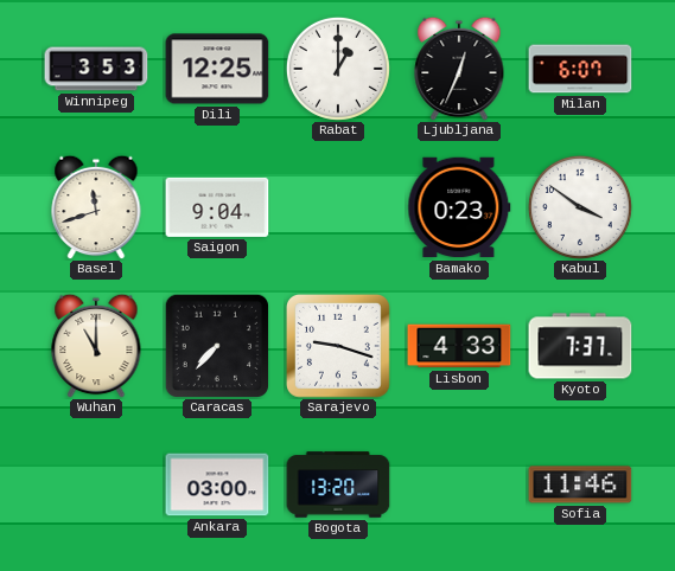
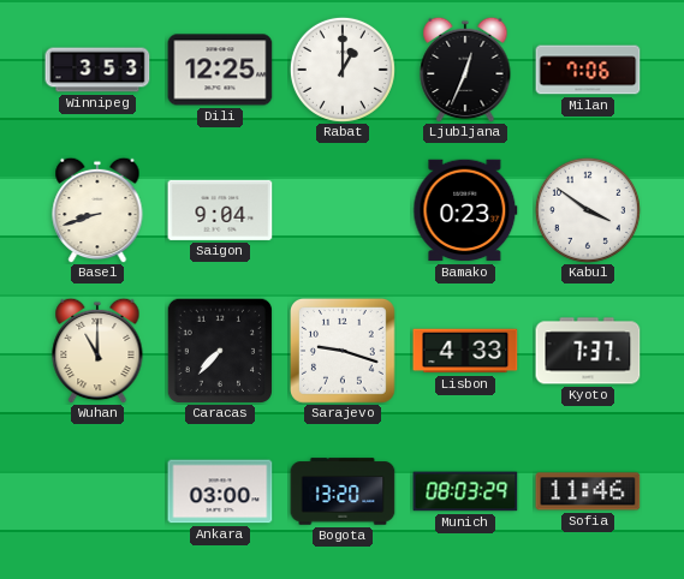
Milan: 6:07 -> 7:06 (588, 70)
Basel: 11:42 -> 8:42 (97, 210)
Munich: none -> 08:03 (465, 491)
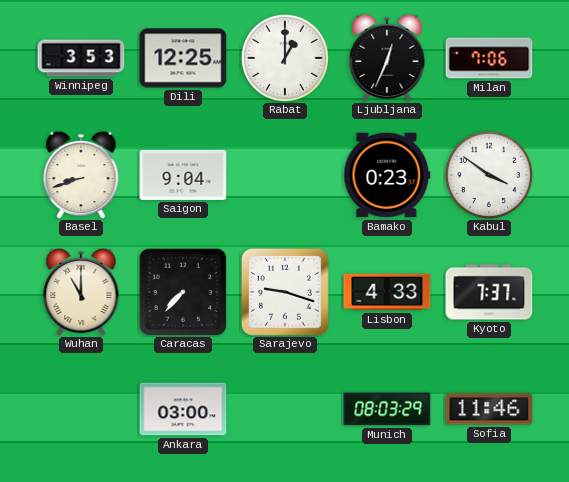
Bogota: 13:20 -> none (343, 491)
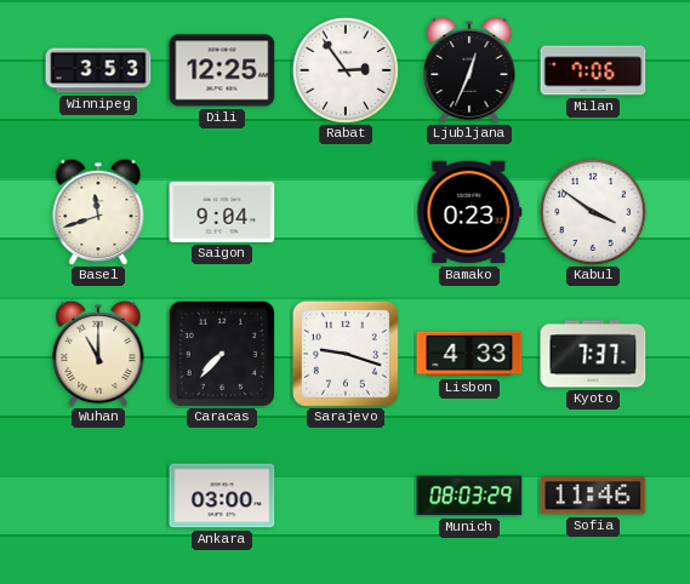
Rabat: 1:00 -> 2:54 (346, 70)
Basel: 8:42 -> 11:42 (98, 212)
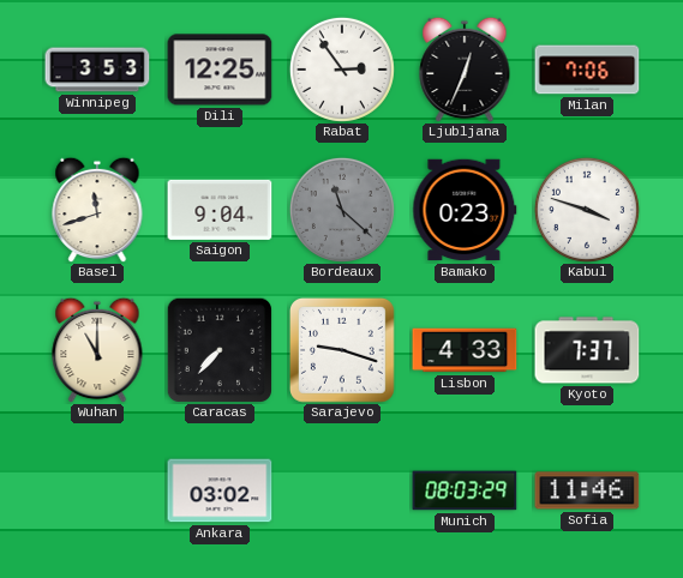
Bordeaux: none -> 11:22 (342, 210)
Kabul: 3:51 -> 3:48 (587, 210)
Ankara: 03:00 -> 03:02 (220, 490)
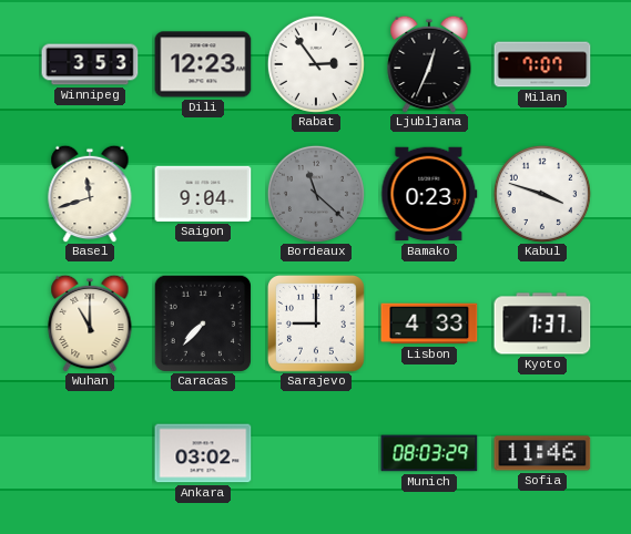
Dili: 12:25 -> 12:23 (203, 64)
Milan: 7:06 -> 7:07 (542, 64)
Sarajevo: 9:18 -> 9:00 (317, 325)
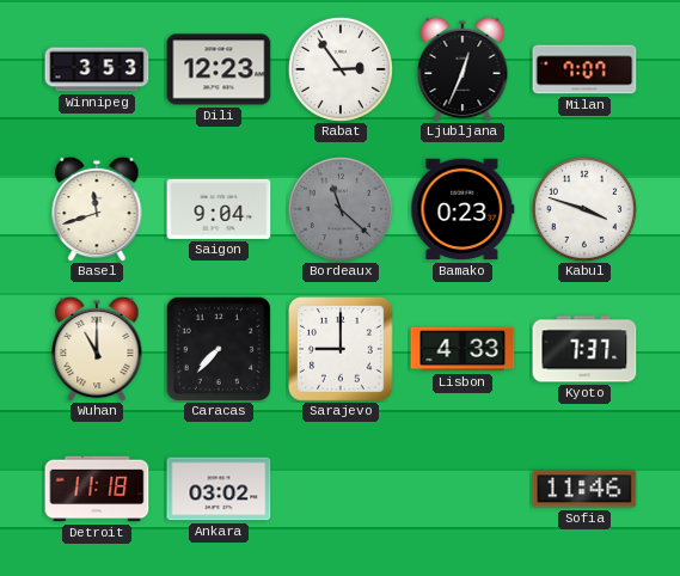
Detroit: none -> 11:18 (97, 489)
Munich: 08:03 -> none (429, 453)
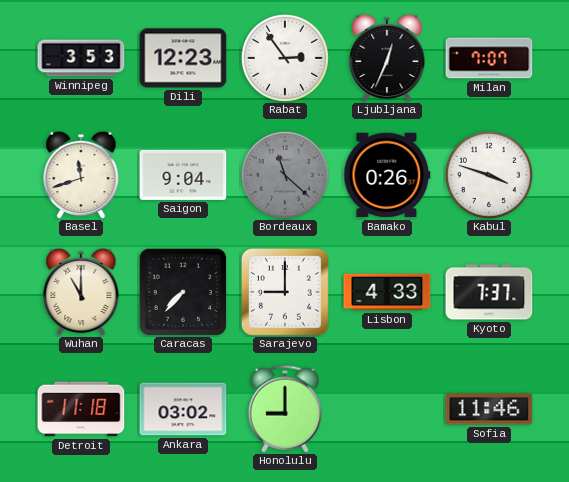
Bamako: 0:23 -> 0:26 (387, 175)
Honolulu: none -> 9:00 (284, 409)
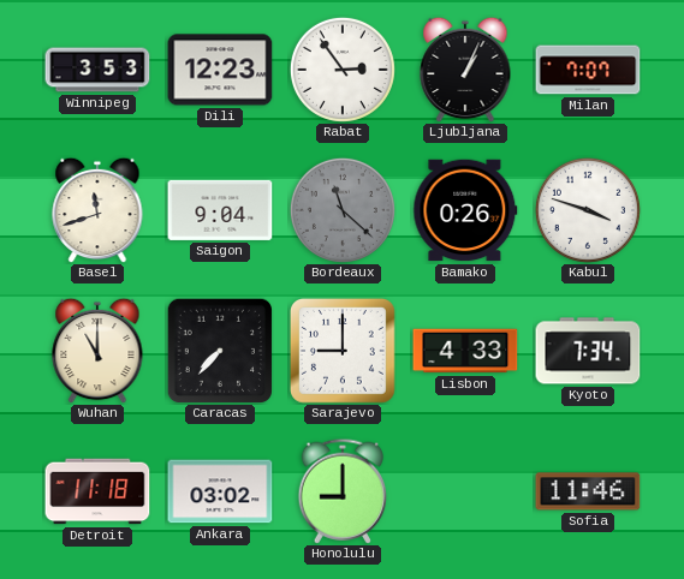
Ljubljana: 12:34 -> 1:04 (465, 70)
Kyoto: 7:37 -> 7:34 (588, 351)
